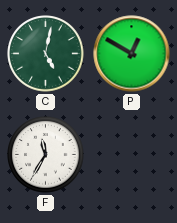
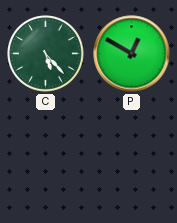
C: 5:02 -> 5:23 (46, 54)
F: 11:35 -> none (46, 155)
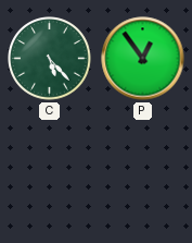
P: 12:50 -> 12:54 (143, 59)
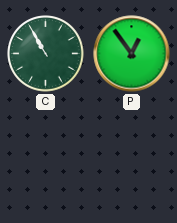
C: 5:23 -> 10:55 (46, 54)
